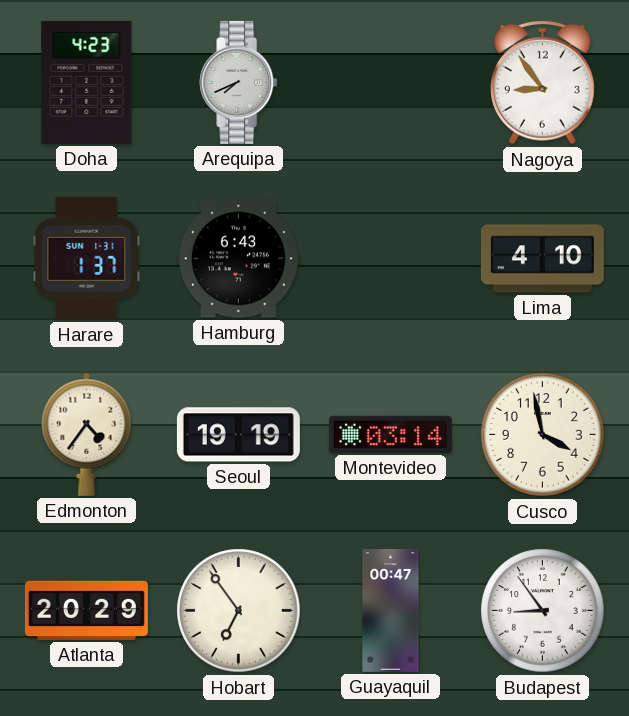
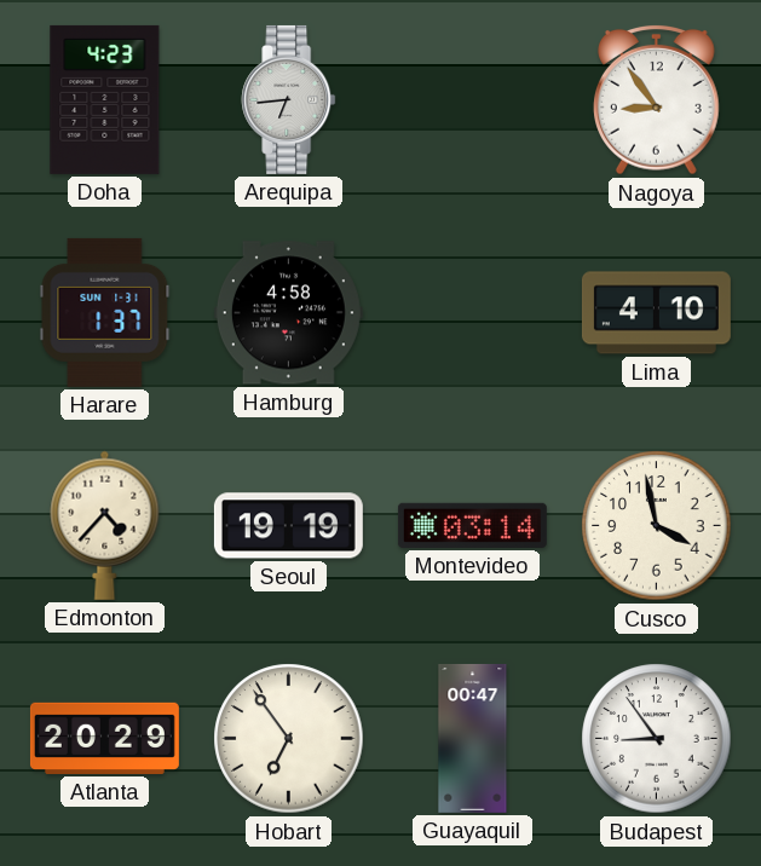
Arequipa: 7:41 -> 6:44 (289, 99)
Hamburg: 6:43 -> 4:58 (288, 313)
Edmonton: 4:36 -> 4:37 (105, 525)
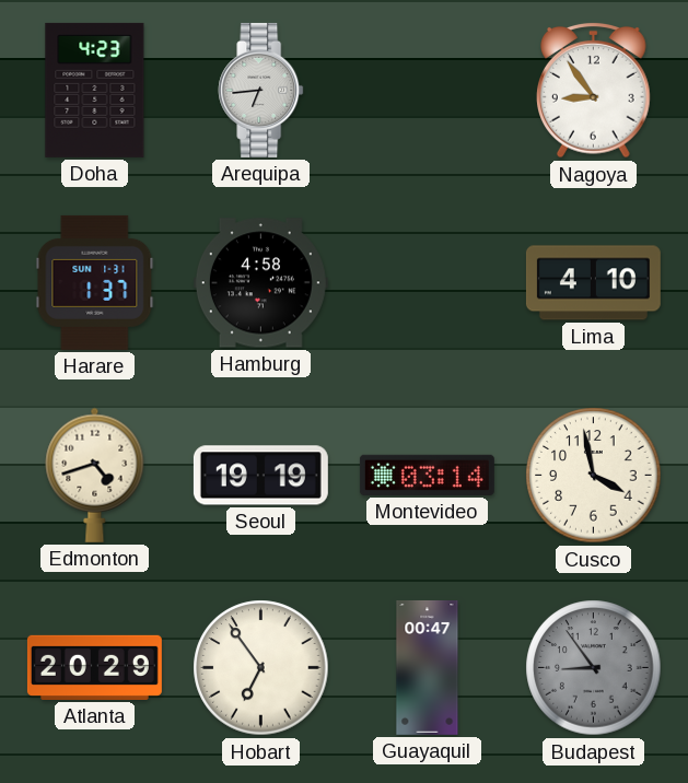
Edmonton: 4:37 -> 4:42 (95, 475)
Budapest dial: white -> grey (594, 668)
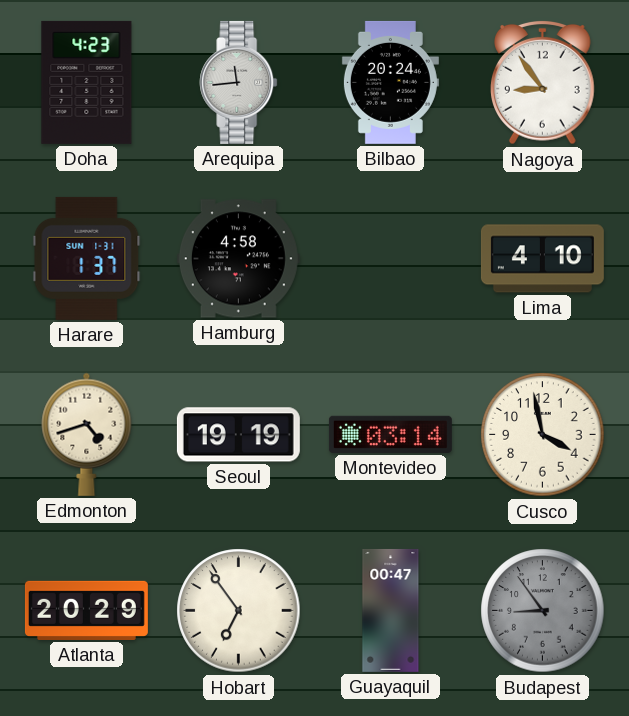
Arequipa: 6:44 -> 11:44 (239, 82)
Bilbao: none -> 20:24 (390, 82)
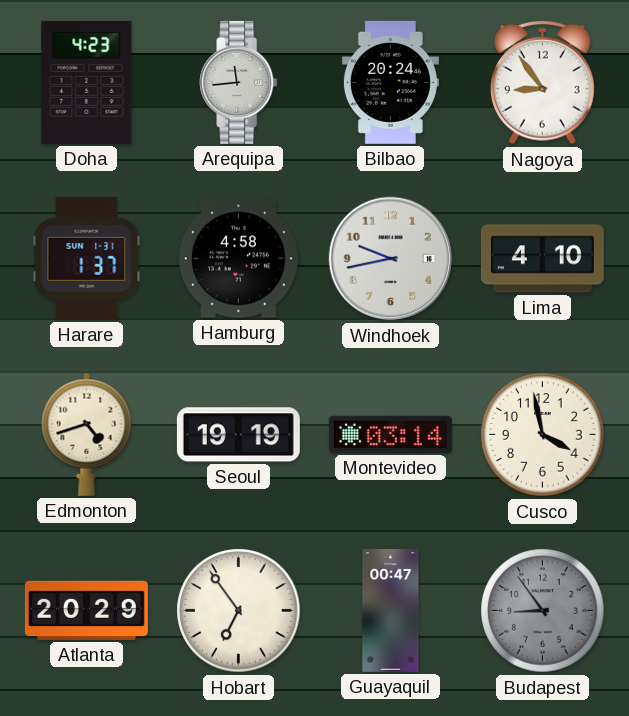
Windhoek: none -> 9:43 (391, 259)
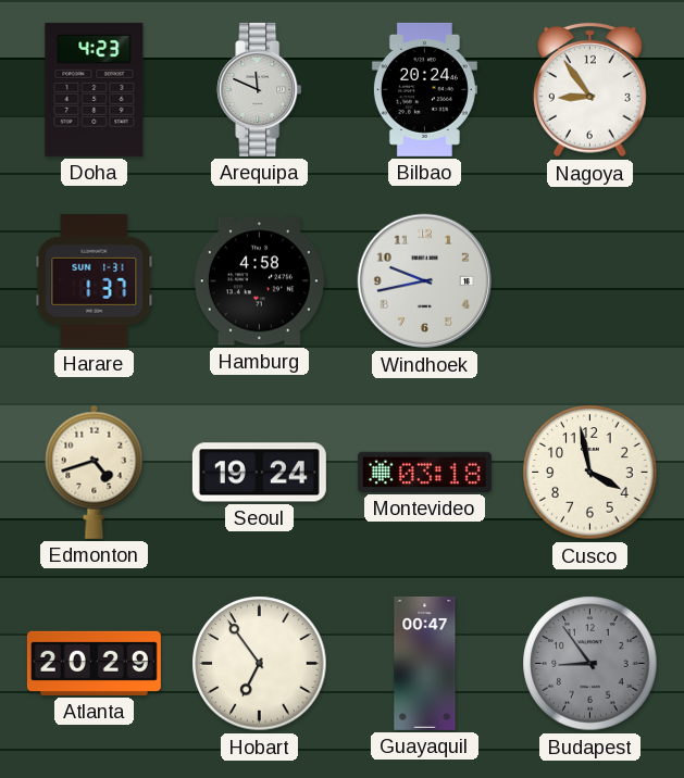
Arequipa: 11:44 -> 11:49 (260, 89)
Lima: 4:10 -> none (542, 259)
Seoul: 19:19 -> 19:24 (259, 473)
Montevideo: 03:14 -> 03:18 (424, 472)
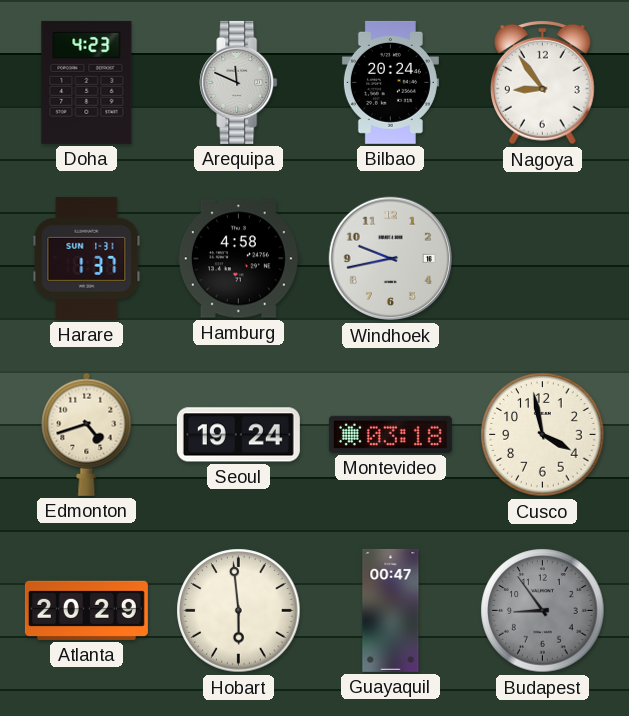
Hobart: 6:54 -> 5:59 (239, 611)
